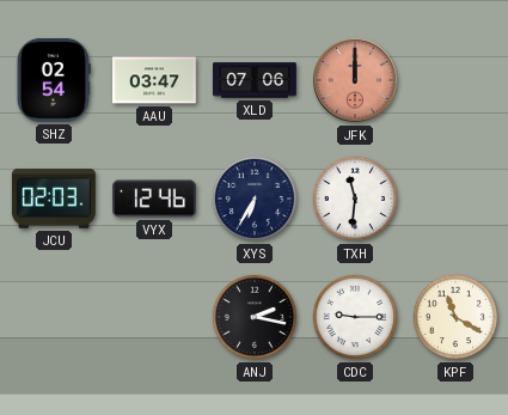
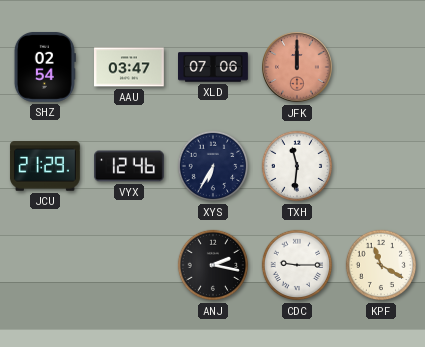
JCU: 02:03 -> 21:29 (45, 167)
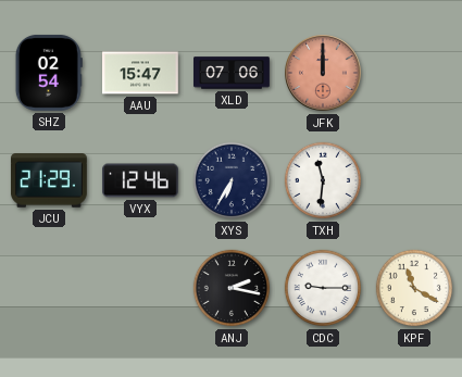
AAU: 03:47 -> 15:47 (141, 73)
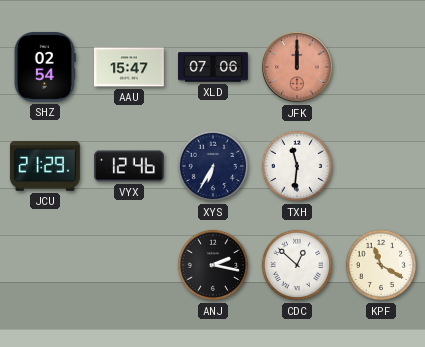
CDC: 9:15 -> 12:52 (297, 265)
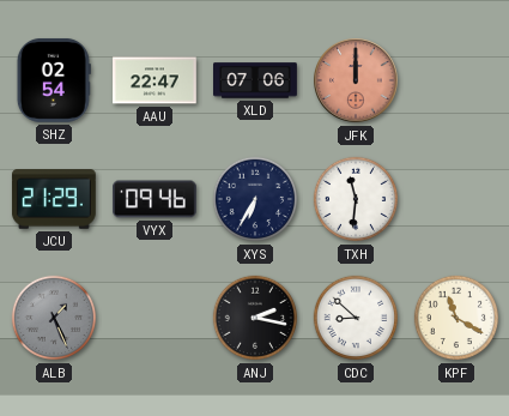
AAU: 15:47 -> 22:47 (156, 80)
VYX: 12:46 -> 09:46 (156, 199)
ALB: none -> 1:26 (54, 318)
CDC: 12:52 -> 8:52 (356, 318)
